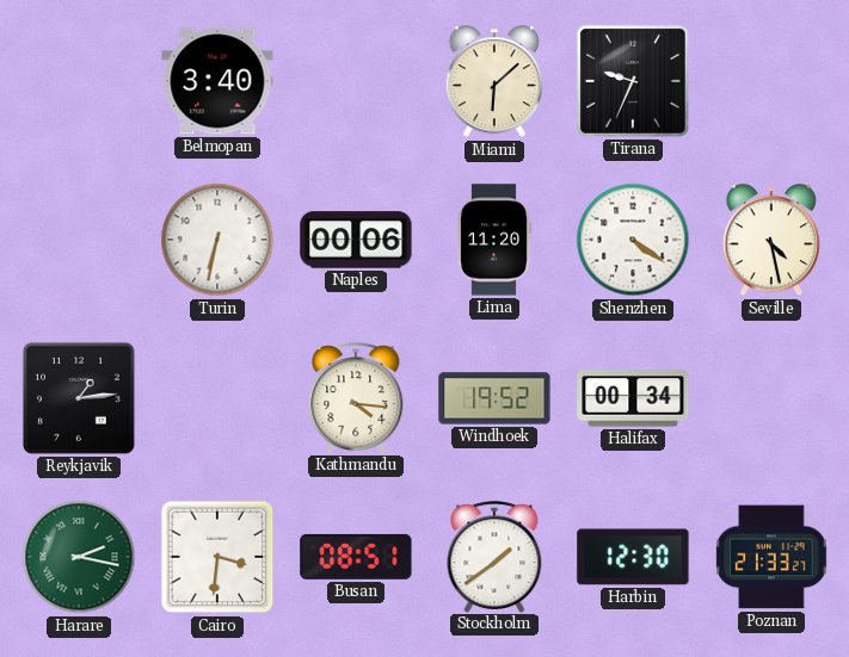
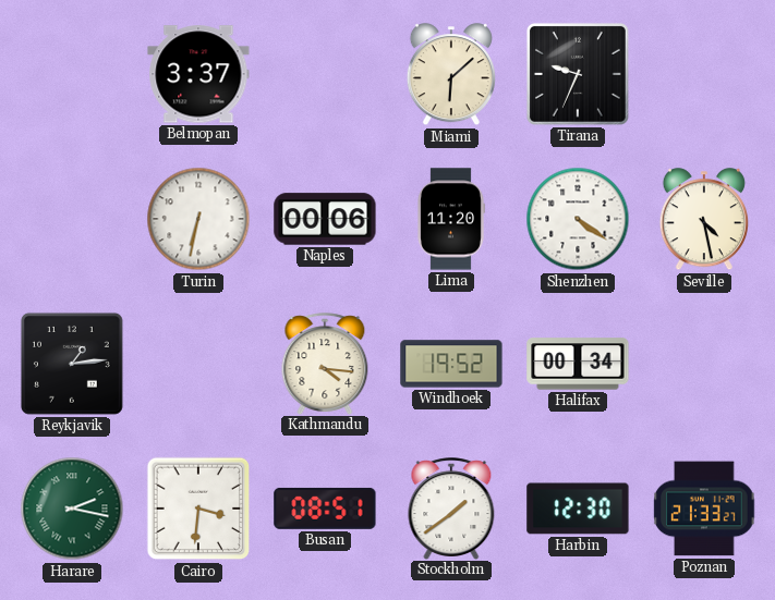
Belmopan: 3:40 -> 3:37 (198, 74)
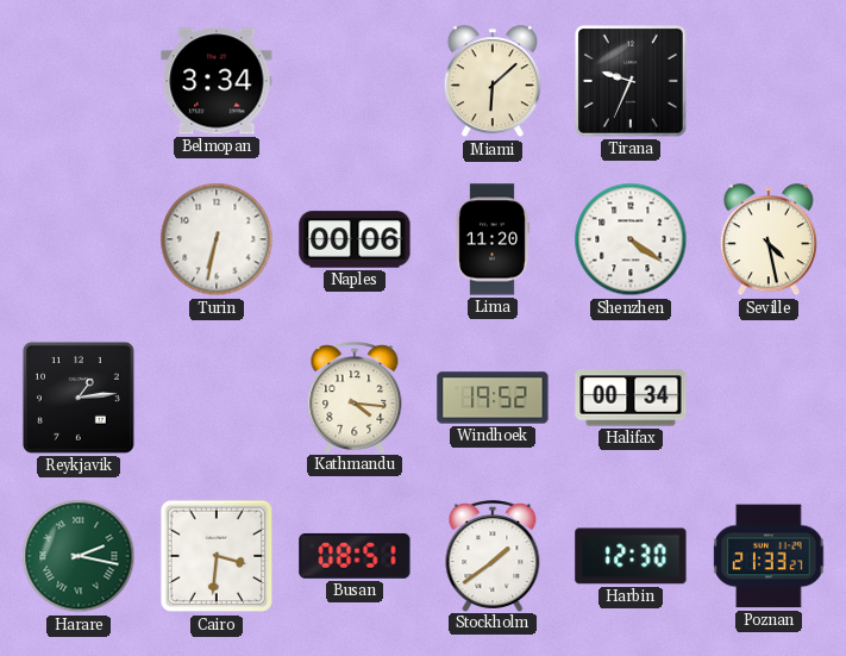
Belmopan: 3:37 -> 3:34 (217, 81)
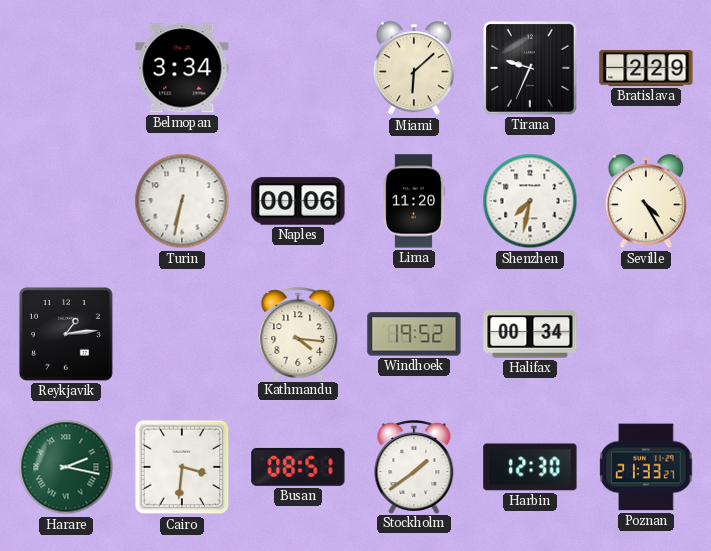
Bratislava: none -> 2:29 (646, 68)
Shenzhen: 4:21 -> 7:32 (530, 201)
Seville: 4:28 -> 4:25 (646, 202)
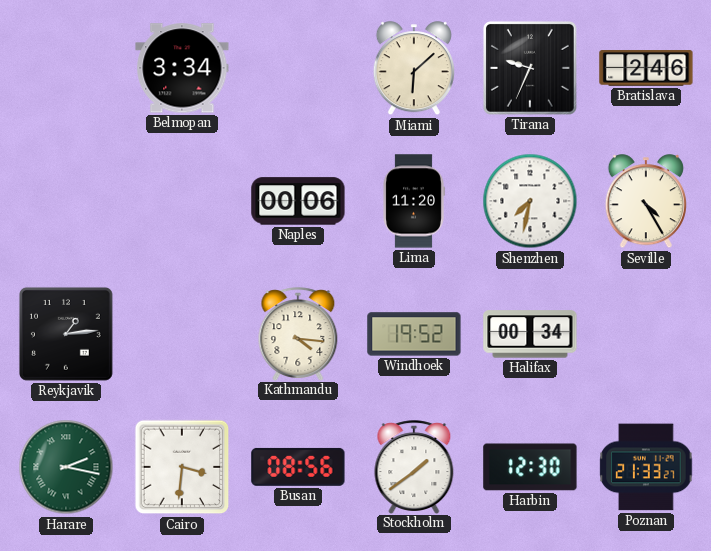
Bratislava: 2:29 -> 2:46 (646, 68)
Turin: 6:32 -> none (182, 201)
Busan: 08:51 -> 08:56 (298, 467)
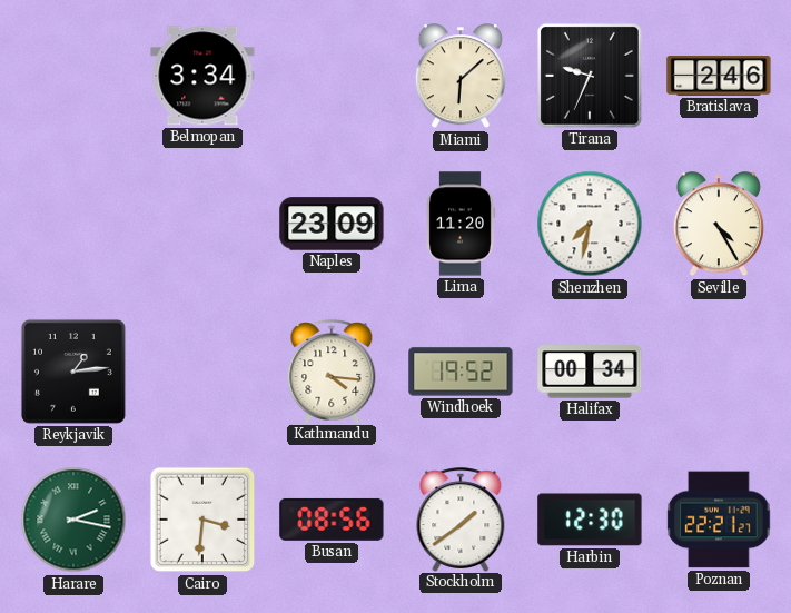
Naples: 00:06 -> 23:09 (332, 224)
Poznan: 21:33 -> 22:21 (719, 520)
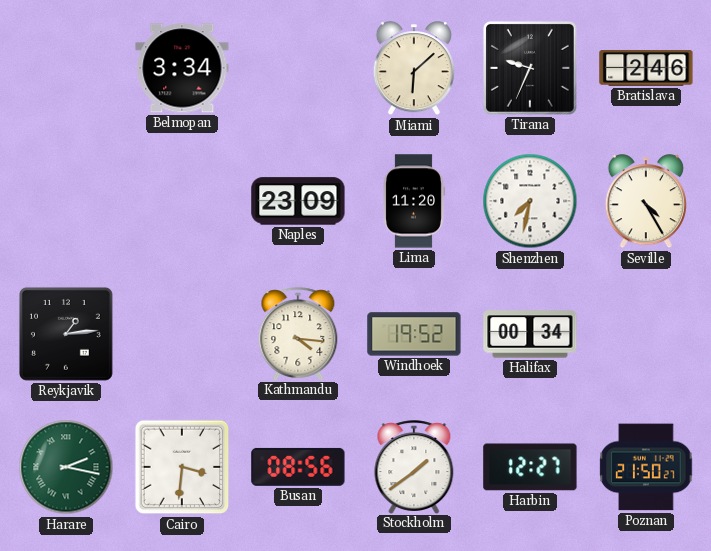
Harbin: 12:30 -> 12:27 (530, 467)
Poznan: 22:21 -> 21:50 (646, 467)
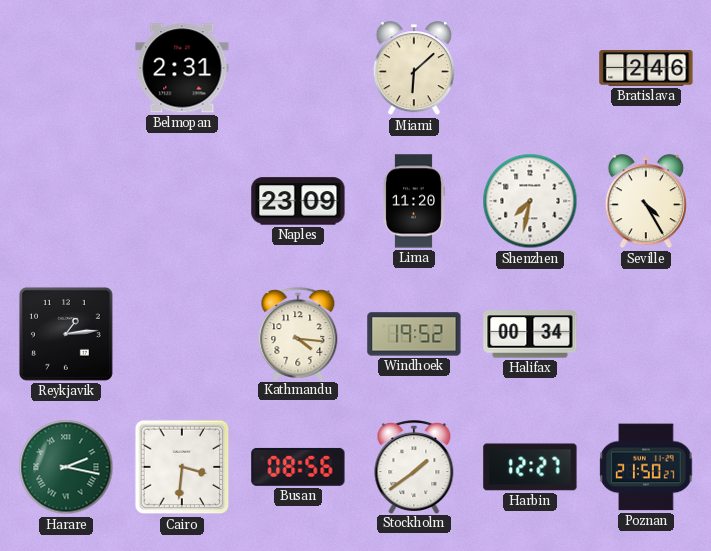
Belmopan: 3:34 -> 2:31 (182, 68)
Tirana: 9:34 -> none (530, 68)
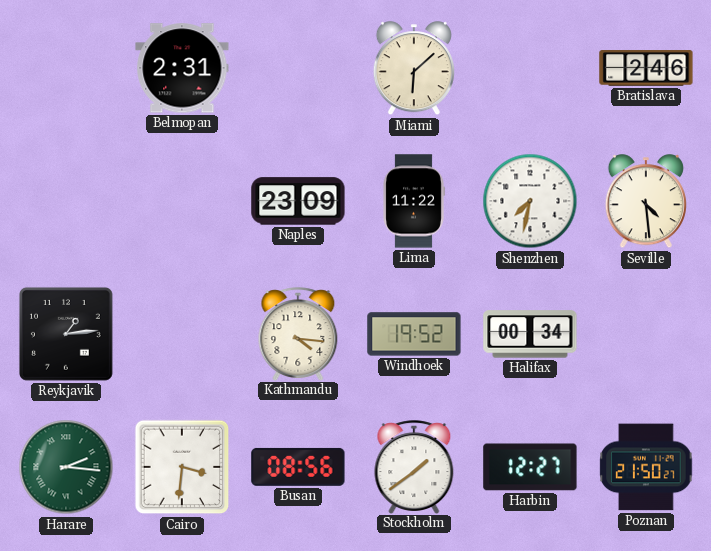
Lima: 11:20 -> 11:22 (414, 201)
Seville: 4:25 -> 4:29 (646, 202)
Harare: 2:17 -> 2:16 (66, 467)
